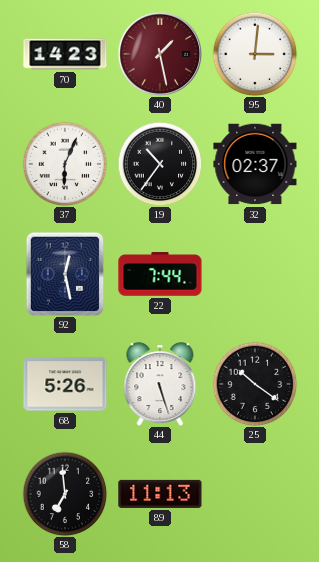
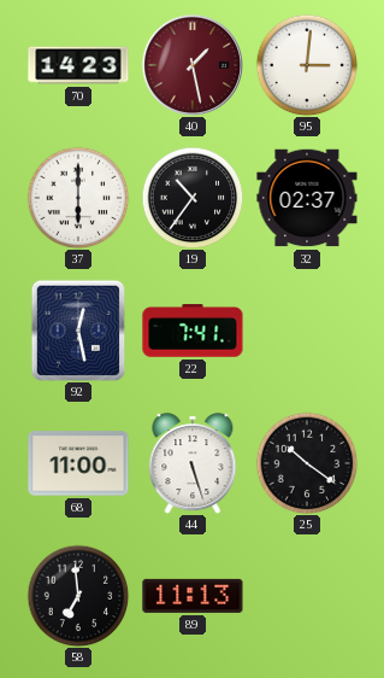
37: 6:04 -> 6:00 (78, 198)
22: 7:44 -> 7:41 (193, 331)
68: 5:26 -> 11:00 (78, 463)
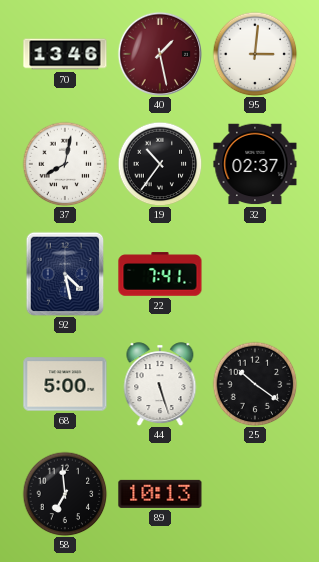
70: 14:23 -> 13:46 (65, 54)
37: 6:00 -> 8:02 (65, 164)
92: 12:28 -> 4:28 (65, 274)
68: 11:00 -> 5:00 (65, 384)
89: 11:13 -> 10:13 (160, 494)
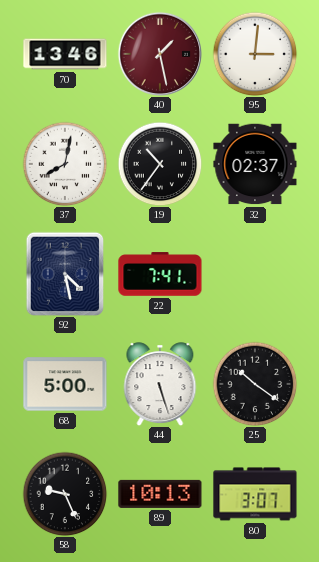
58: 6:59 -> 9:26 (65, 494)
80: none -> 3:07 (255, 494)
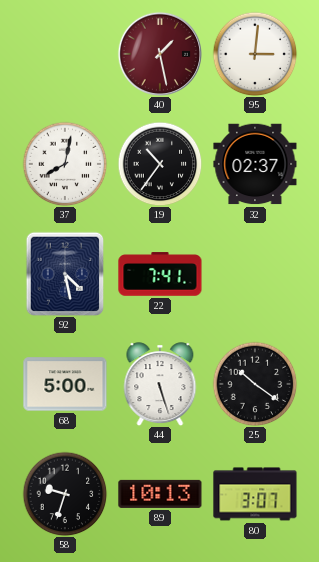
70: 13:46 -> none (65, 54)
58: 9:26 -> 9:33 (65, 494)
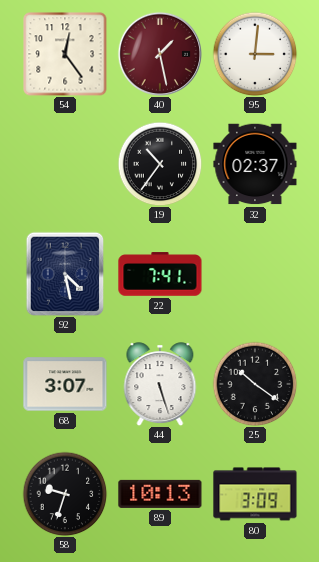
54: none -> 12:24 (65, 54)
37: 8:02 -> none (65, 164)
68: 5:00 -> 3:07 (65, 384)
80: 3:07 -> 3:09 (255, 494)
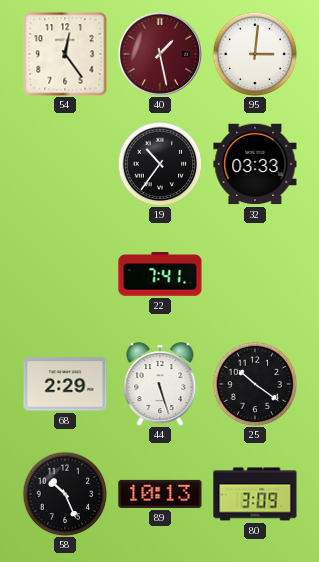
32: 02:37 -> 03:33 (255, 164)
92: 4:28 -> none (65, 274)
68: 3:07 -> 2:29 (65, 384)
58: 9:33 -> 10:26 (65, 494)
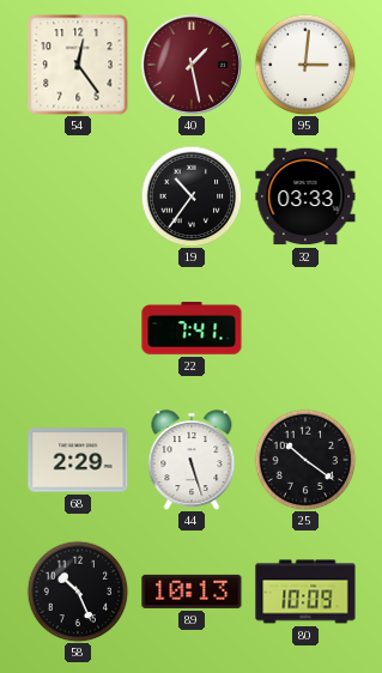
80: 3:09 -> 10:09 (305, 592)
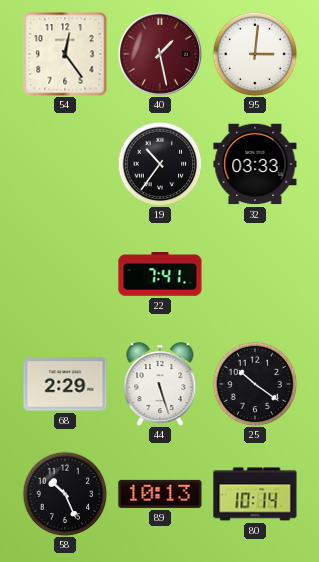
80: 10:09 -> 10:14 (255, 494)
